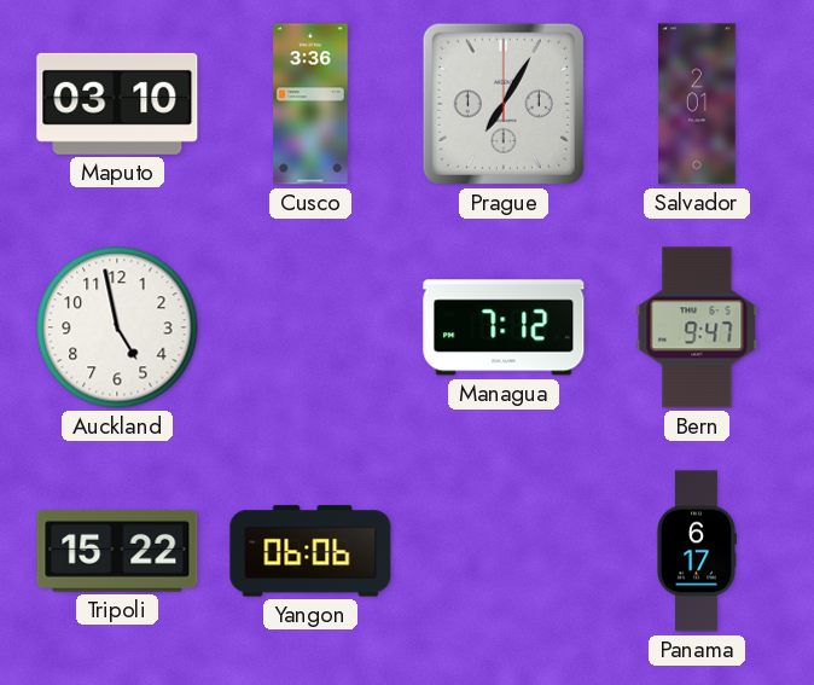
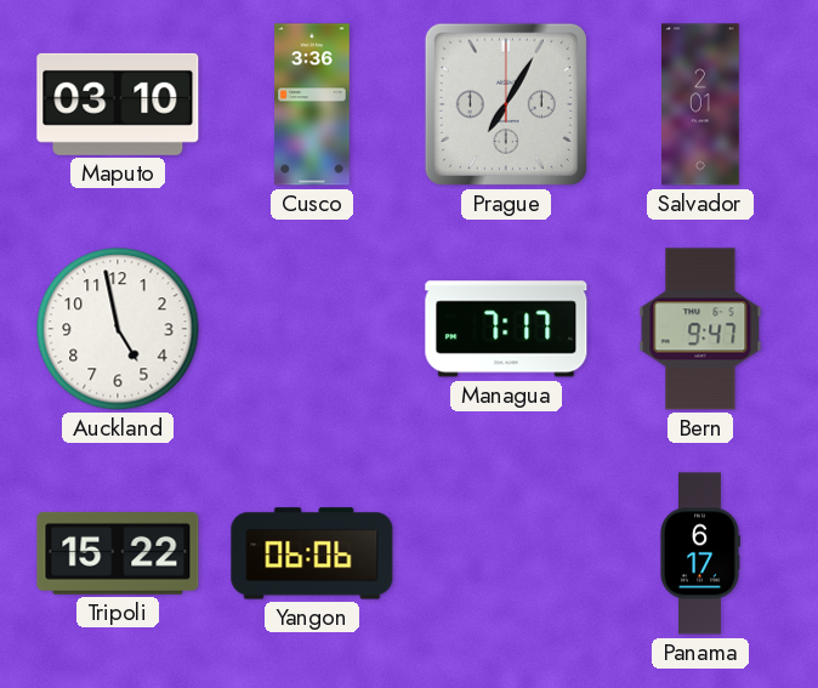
Managua: 7:12 -> 7:17 (506, 329)
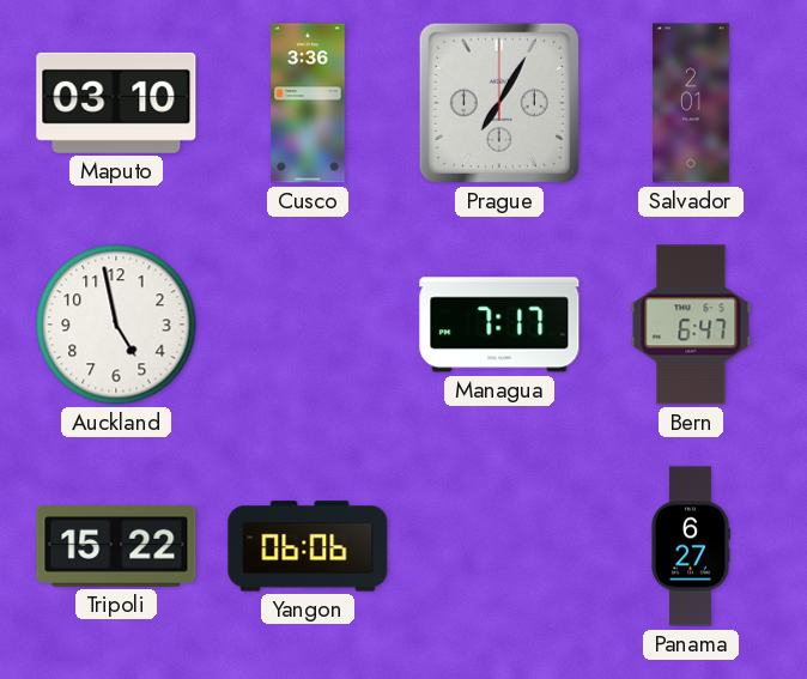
Bern: 9:47 -> 6:47 (691, 325)
Panama: 6:17 -> 6:27 (690, 546)
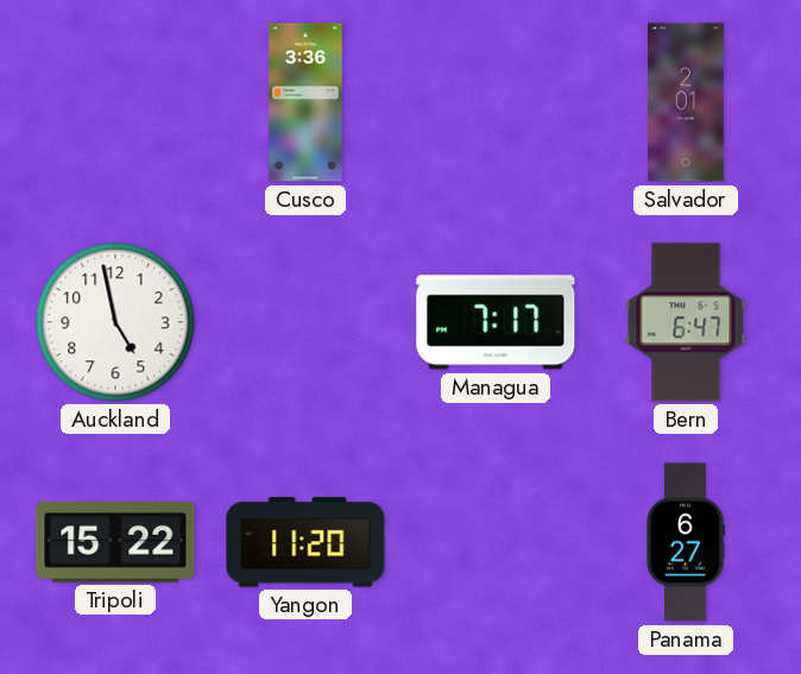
Maputo: 03:10 -> none (116, 103)
Prague: 7:05 -> none (499, 103)
Yangon: 06:06 -> 11:20 (305, 542)
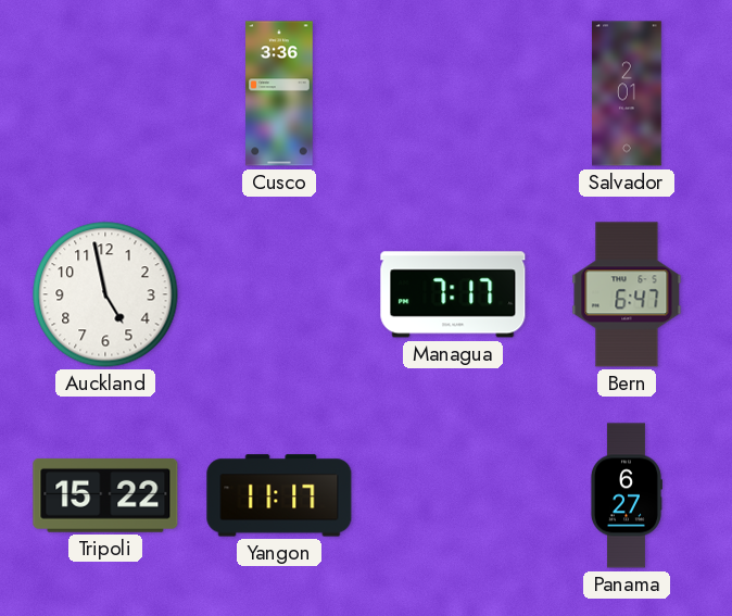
Yangon: 11:20 -> 11:17 (279, 495)
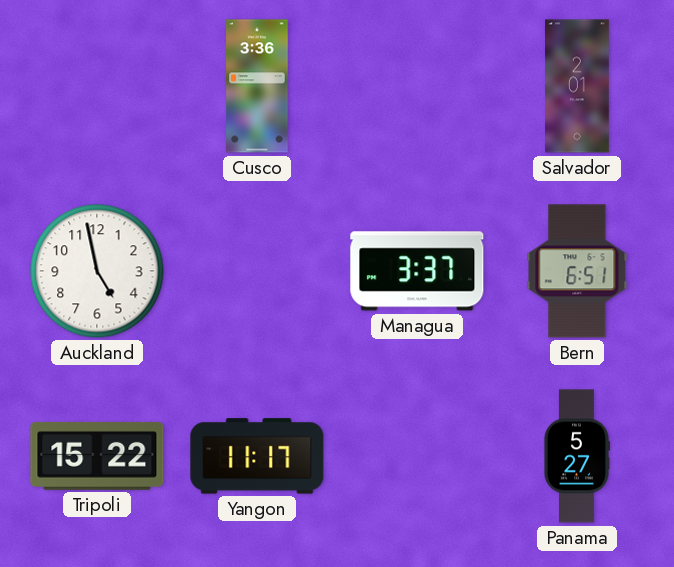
Managua: 7:17 -> 3:37 (417, 271)
Bern: 6:47 -> 6:51 (577, 271)
Panama: 6:27 -> 5:27 (576, 456)
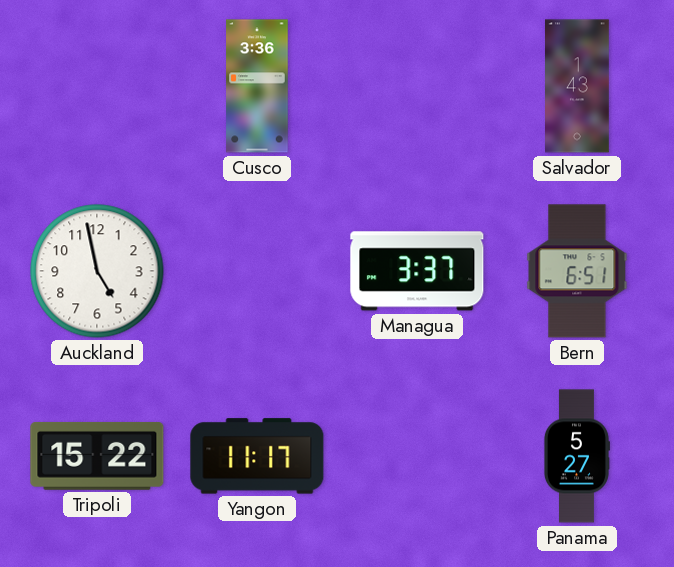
Salvador: 2:01 -> 1:43 (578, 86)
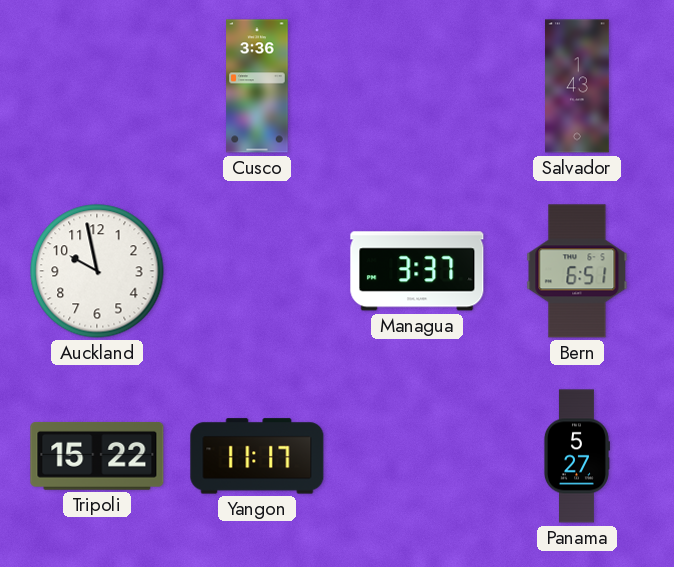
Auckland: 4:58 -> 9:58 (97, 271)
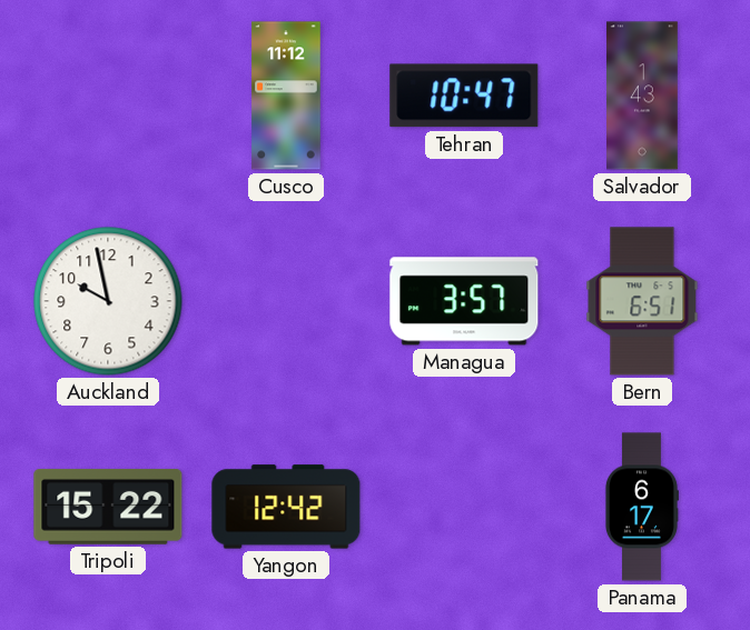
Cusco: 3:36 -> 11:12 (286, 96)
Tehran: none -> 10:47 (464, 96)
Managua: 3:37 -> 3:57 (464, 301)
Yangon: 11:17 -> 12:42 (286, 507)
Panama: 5:27 -> 6:17 (641, 507)
